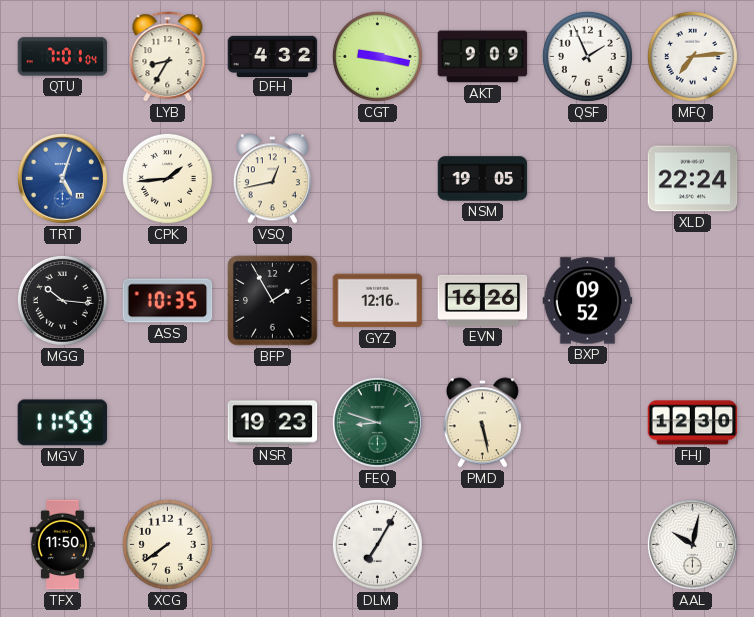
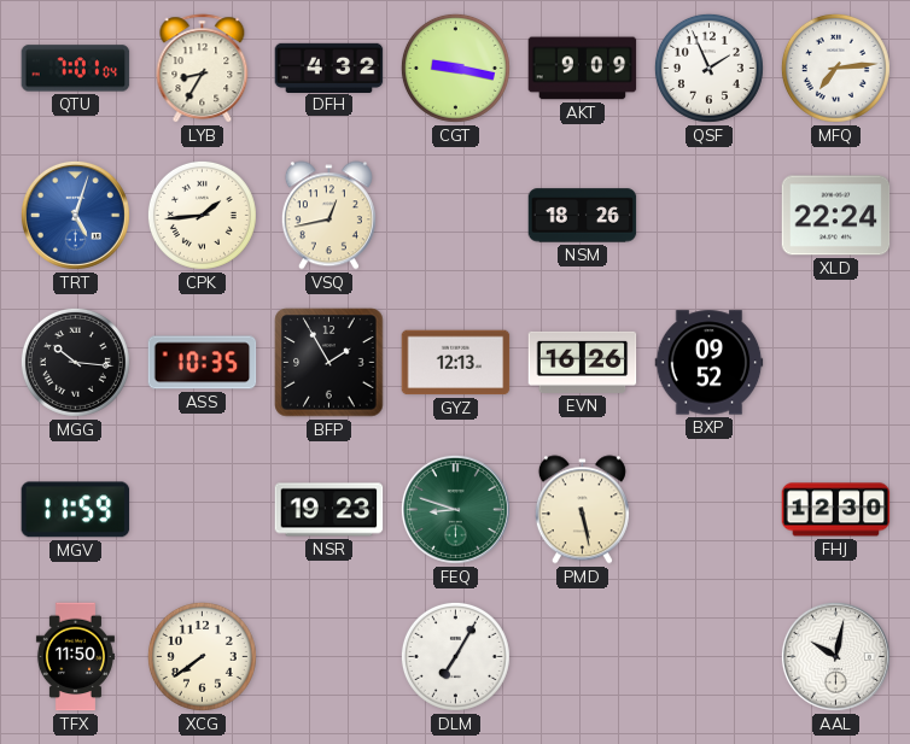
NSM: 19:05 -> 18:26 (583, 216)
GYZ: 12:16 -> 12:13 (456, 363)
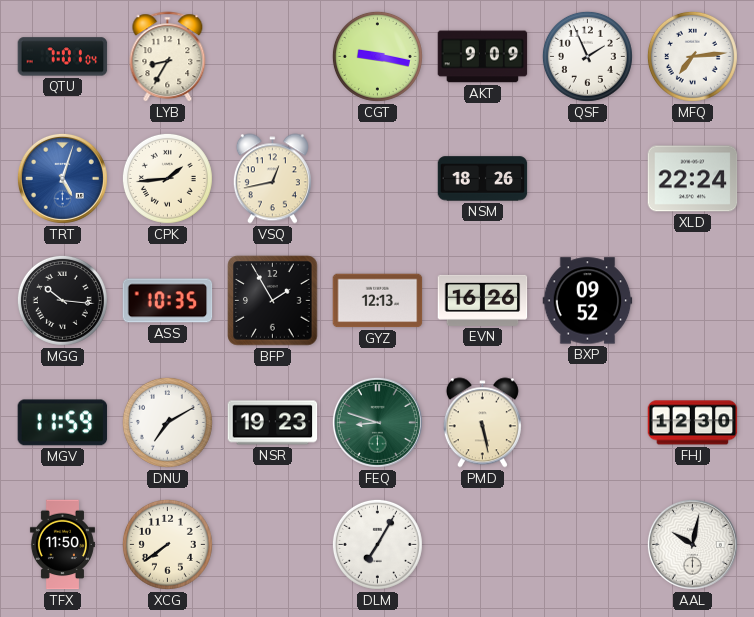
DFH: 4:32 -> none (329, 68)
DNU: none -> 7:10 (167, 422)
